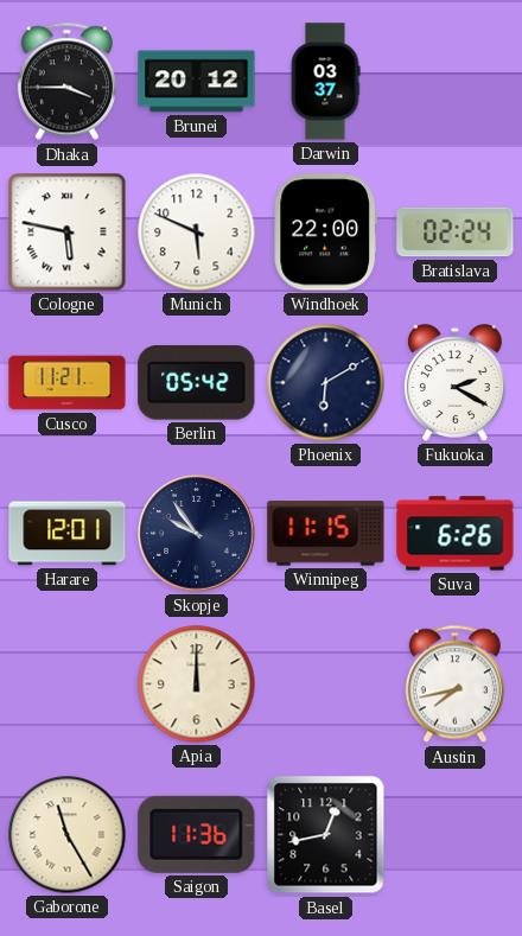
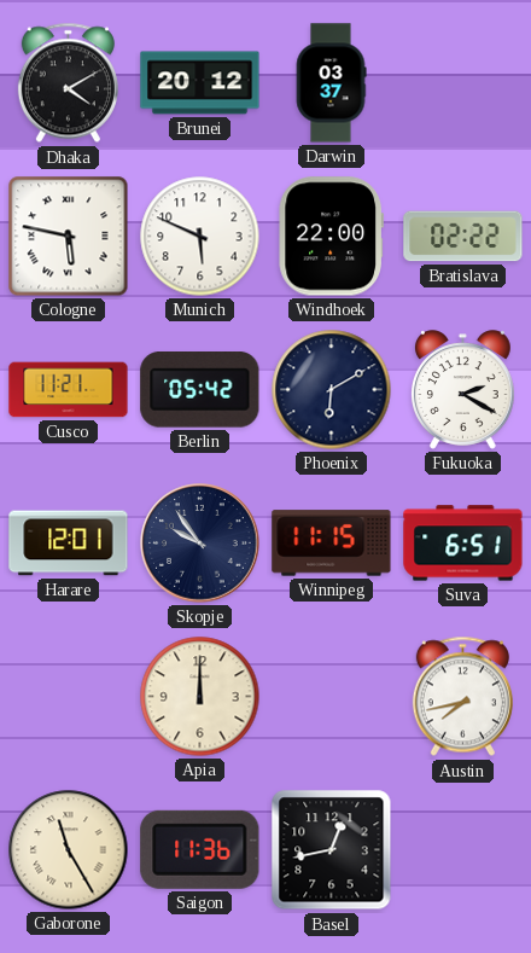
Dhaka: 3:45 -> 4:10 (68, 83)
Bratislava: 02:24 -> 02:22 (463, 237)
Suva: 6:26 -> 6:51 (463, 544)
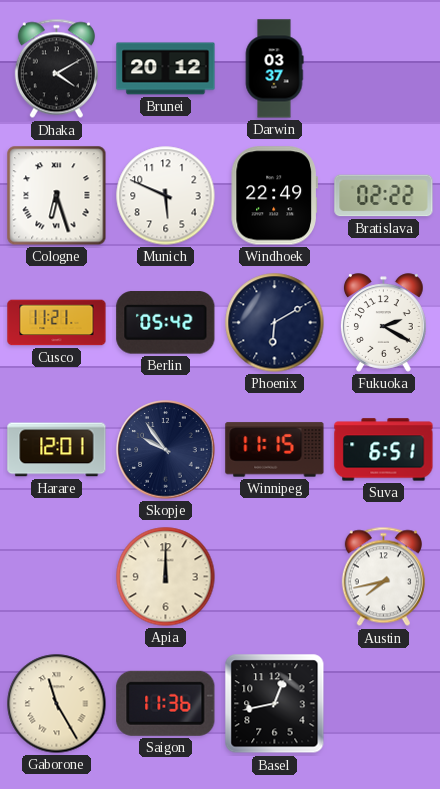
Cologne: 5:47 -> 6:27 (57, 196)
Windhoek: 22:00 -> 22:49 (274, 196)
